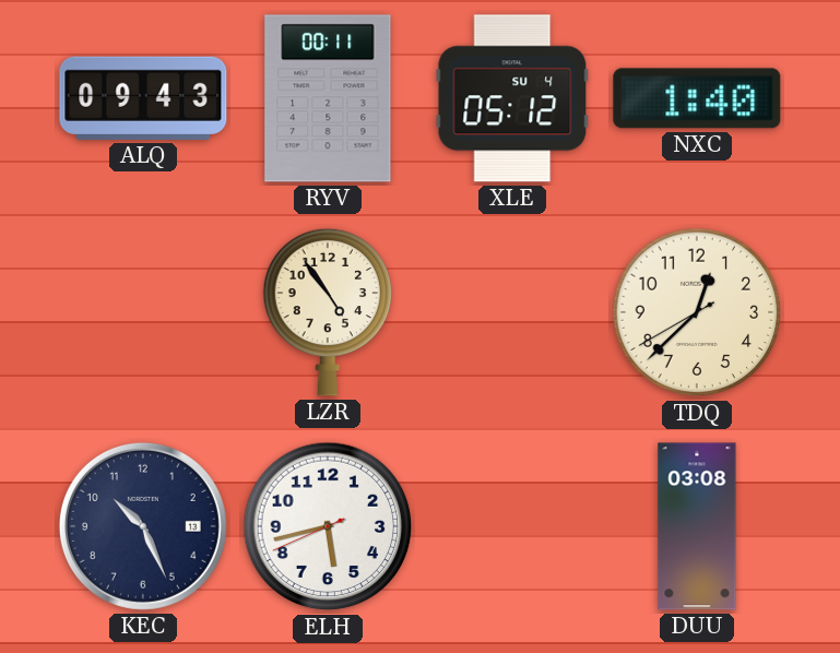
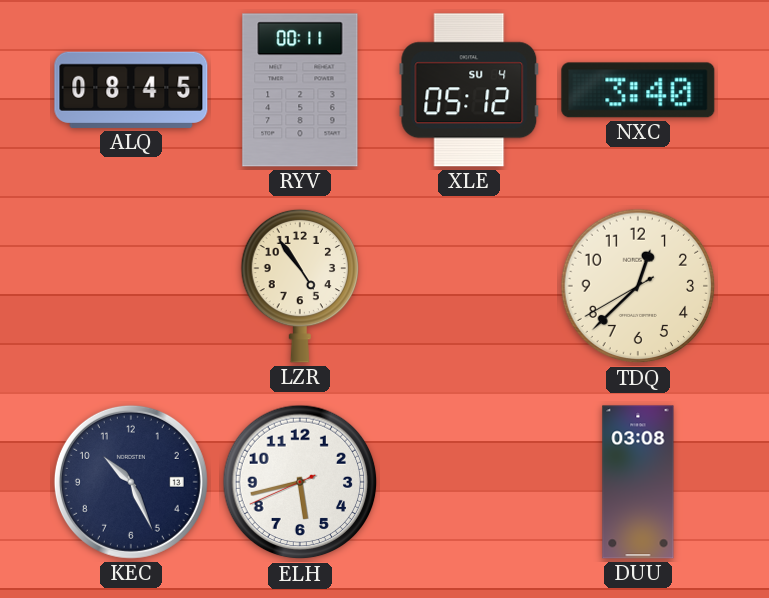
ALQ: 09:43 -> 08:45 (131, 90)
NXC: 1:40 -> 3:40 (638, 90)
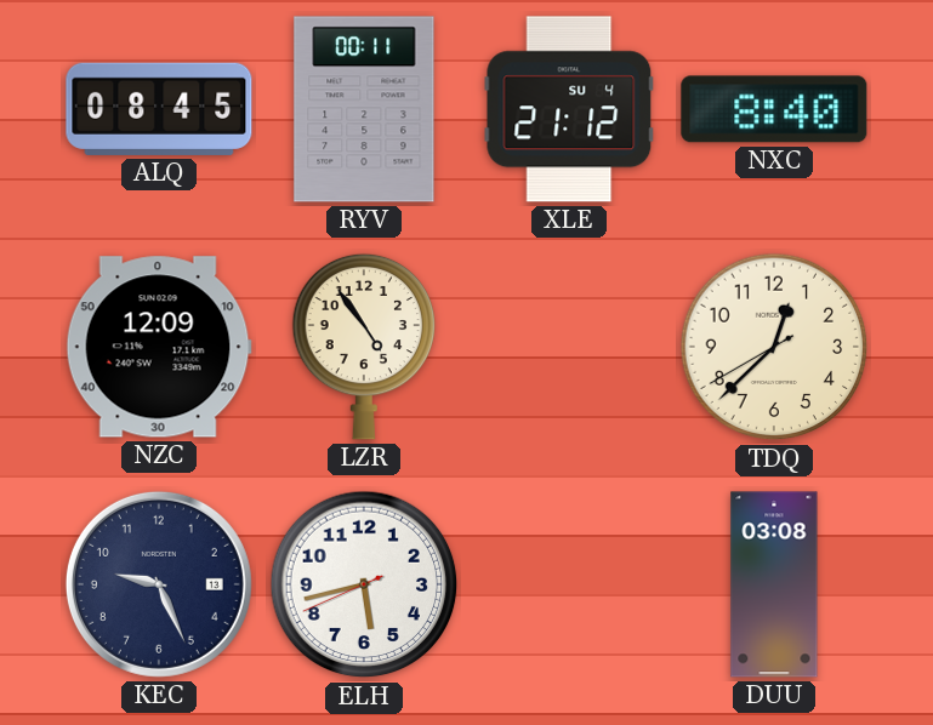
XLE: 05:12 -> 21:12 (569, 109)
NXC: 3:40 -> 8:40 (774, 109)
NZC: none -> 12:09 (159, 347)
KEC: 10:26 -> 9:26 (159, 584)
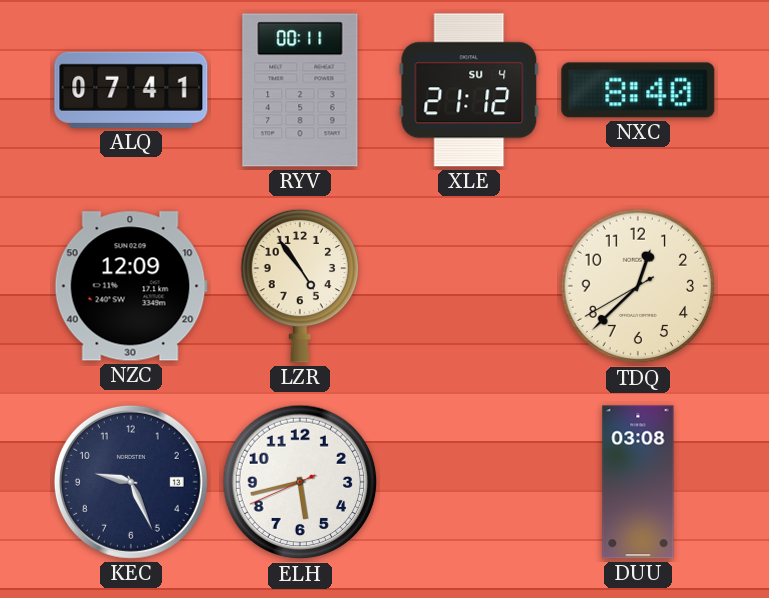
ALQ: 08:45 -> 07:41 (131, 90)
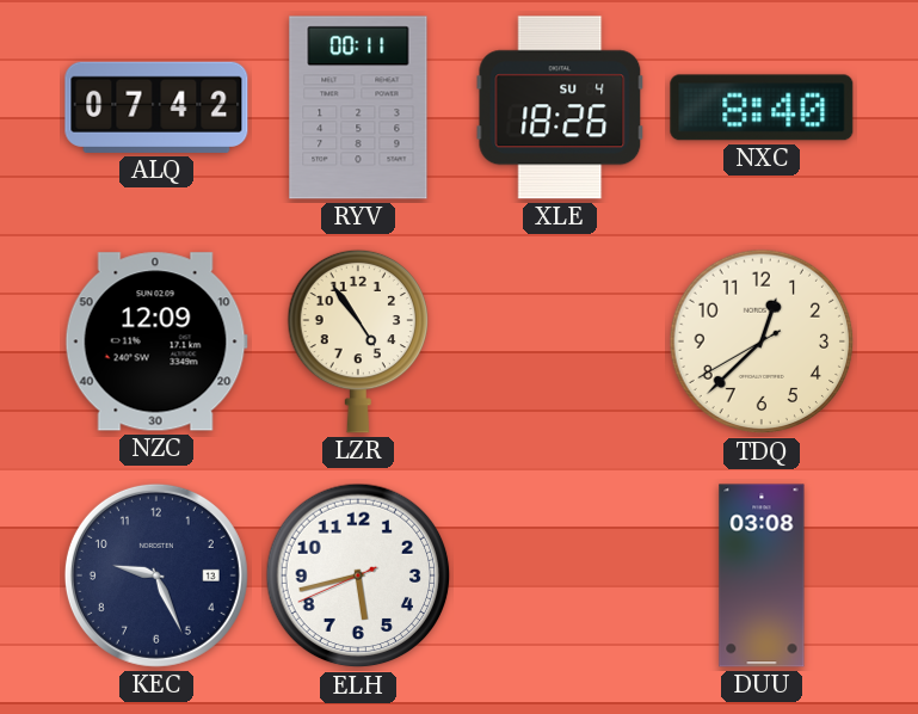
ALQ: 07:41 -> 07:42 (156, 107)
XLE: 21:12 -> 18:26 (560, 107)
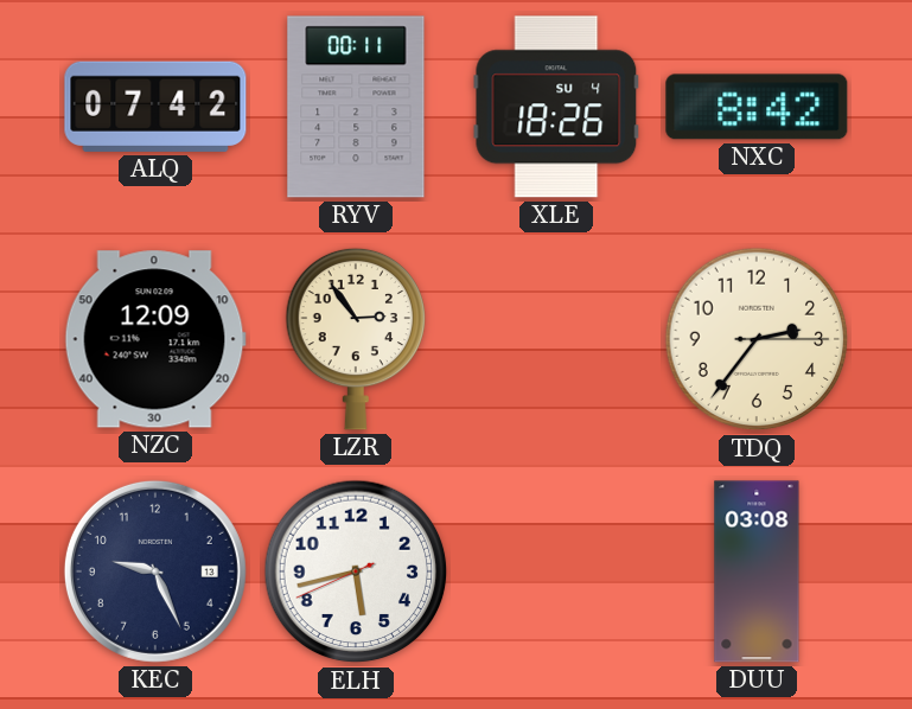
NXC: 8:40 -> 8:42 (757, 107)
LZR: 4:54 -> 2:54 (355, 339)
TDQ: 12:37 -> 2:36 (757, 339)
